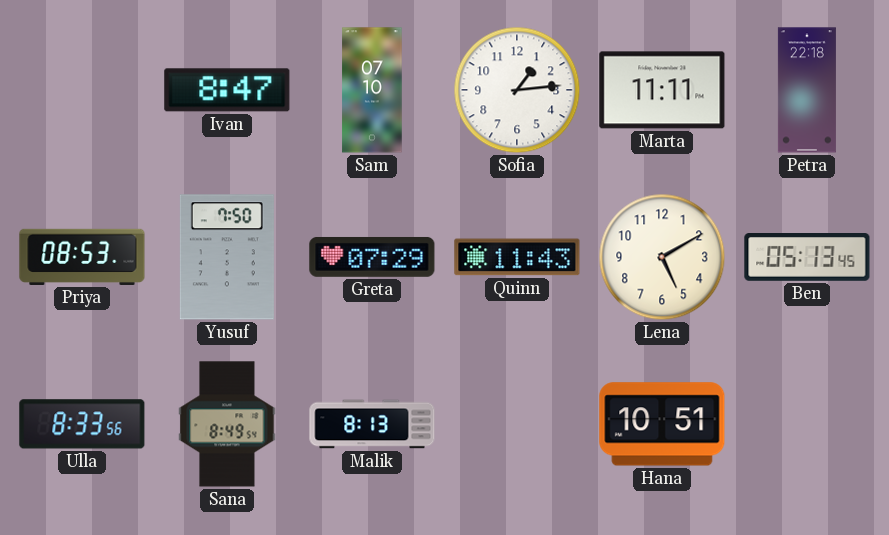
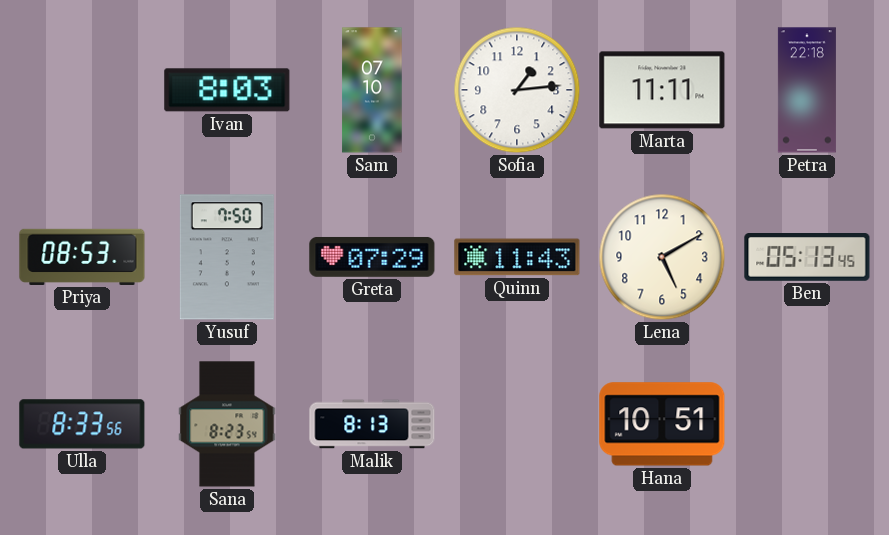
Ivan: 8:47 -> 8:03 (227, 90)
Sana: 8:49 -> 8:23 (227, 424)
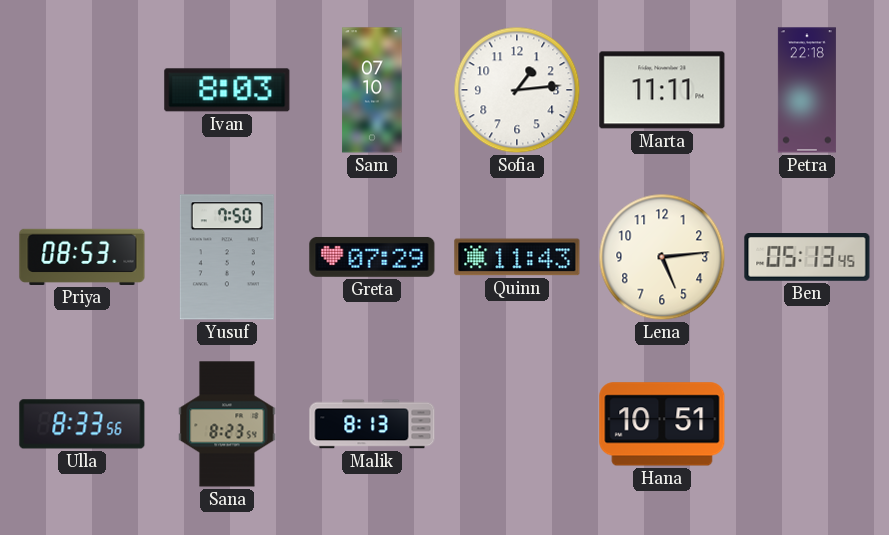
Lena: 5:10 -> 5:14 (662, 257)
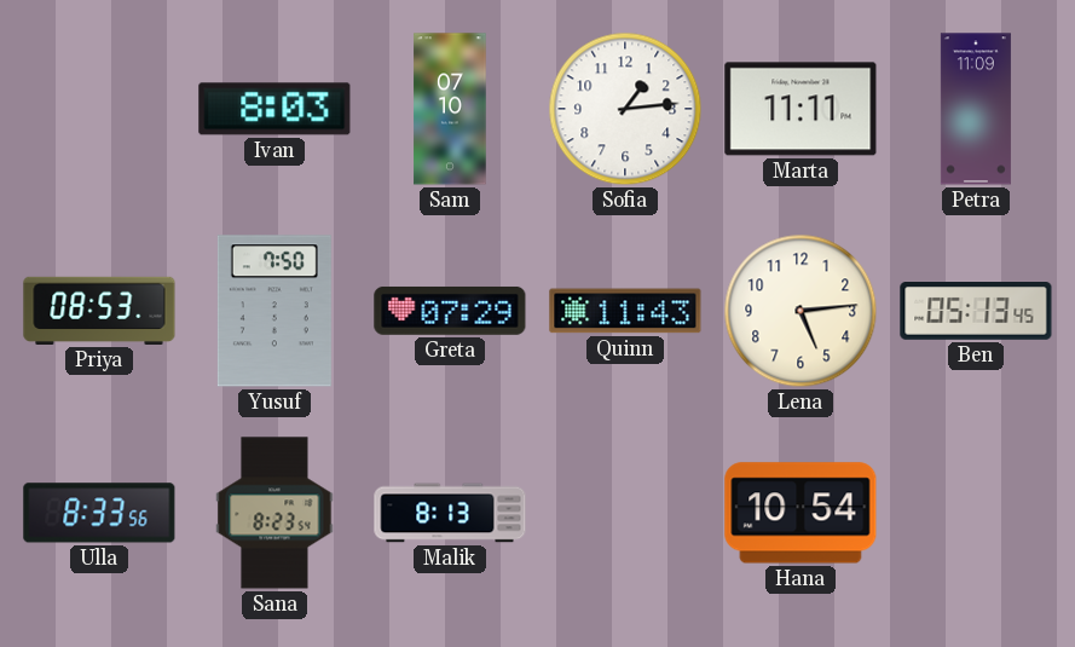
Petra: 22:18 -> 11:09 (976, 109)
Hana: 10:51 -> 10:54 (801, 513)
